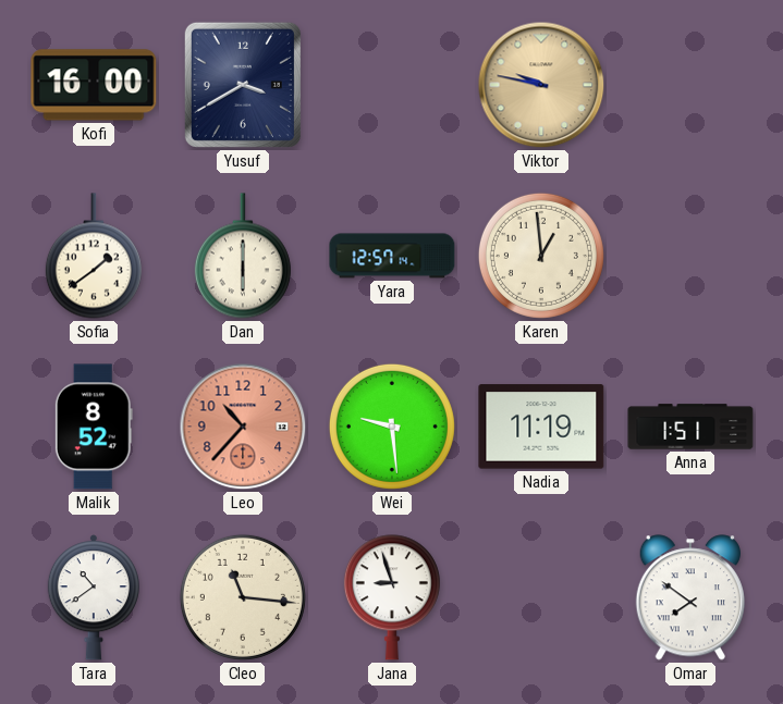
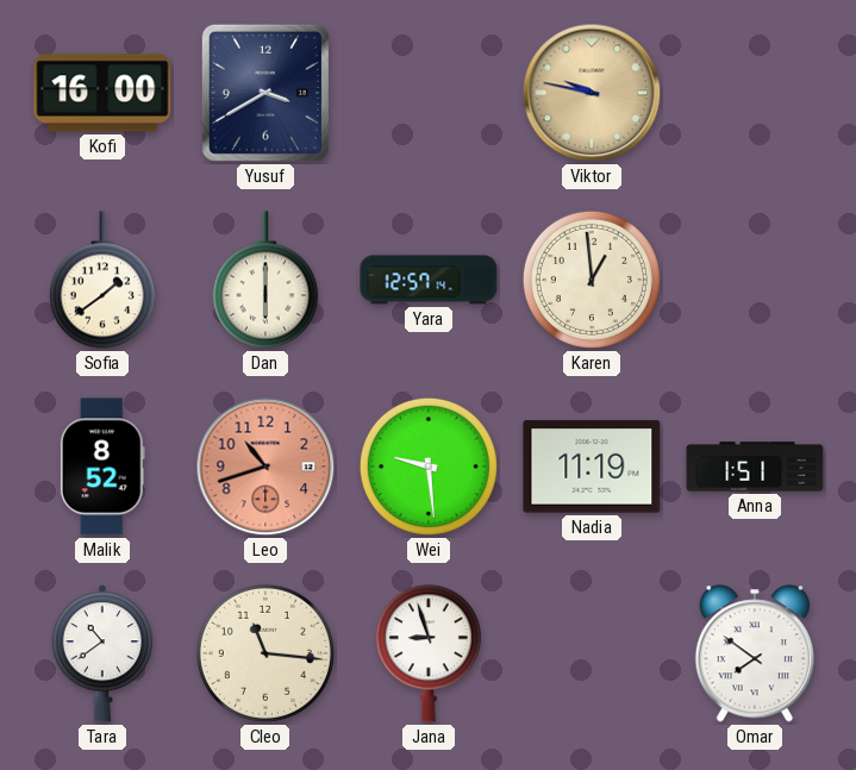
Leo: 10:37 -> 10:42 (265, 467)
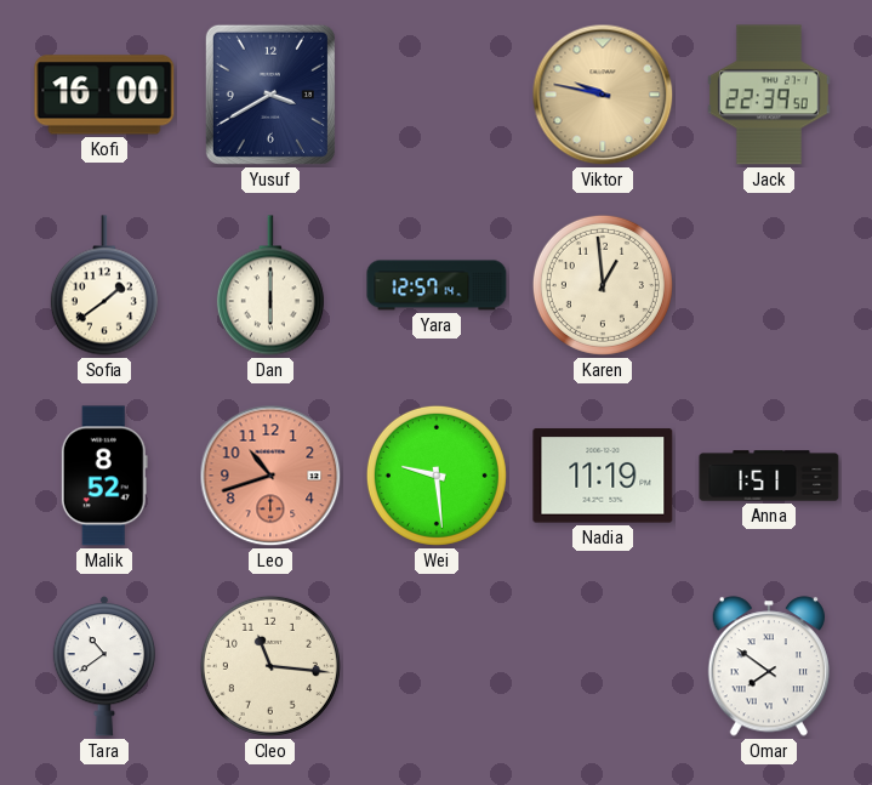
Jack: none -> 22:39 (769, 95)
Jana: 8:57 -> none (429, 653)
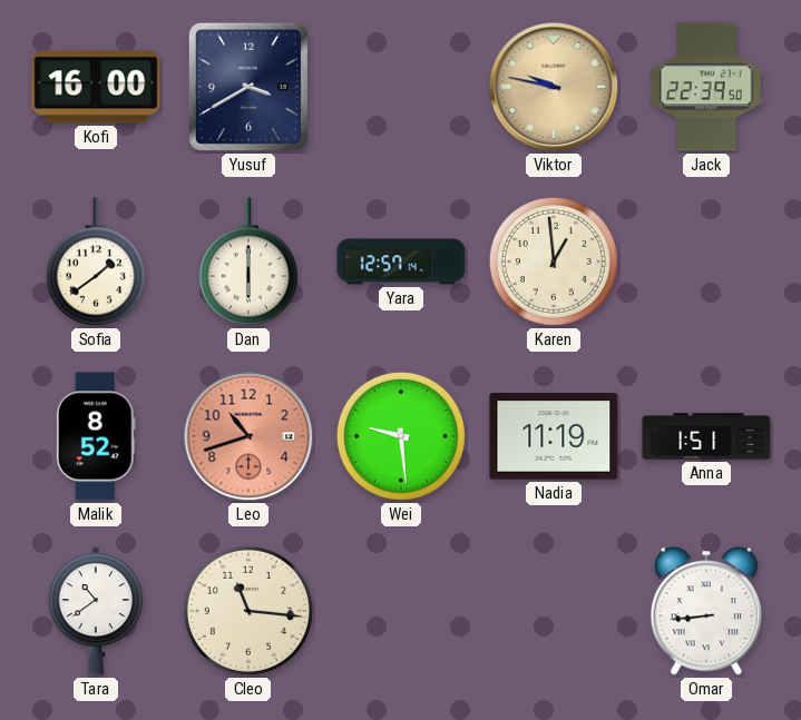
Omar: 7:51 -> 8:44 (705, 611)
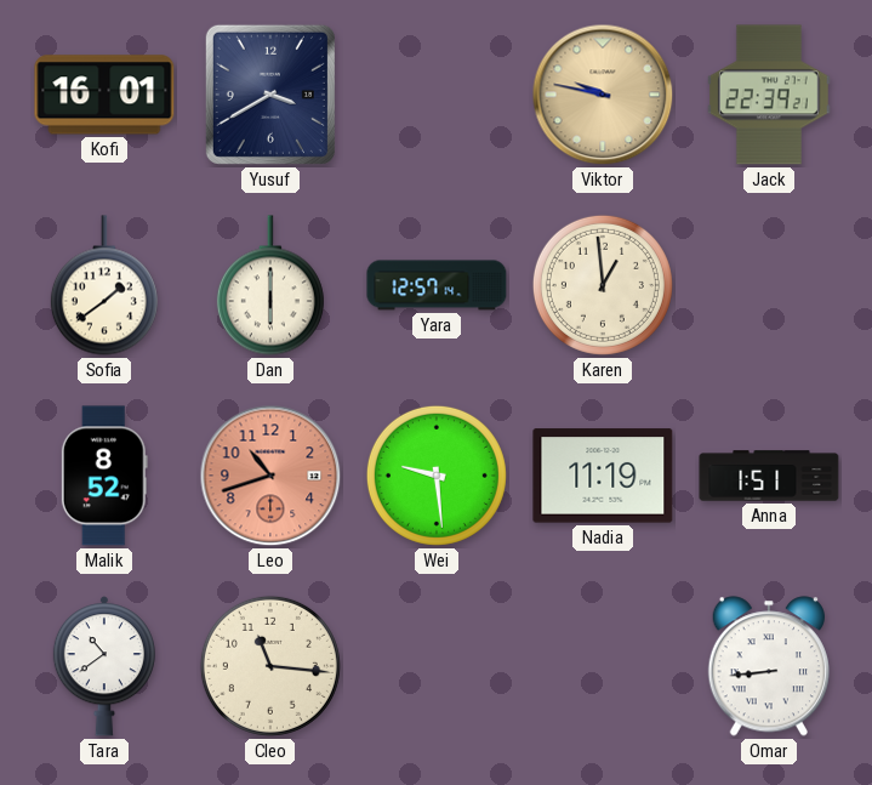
Kofi: 16:00 -> 16:01 (104, 95)
Jack: 22:39:50 -> 22:39:21 (769, 95)
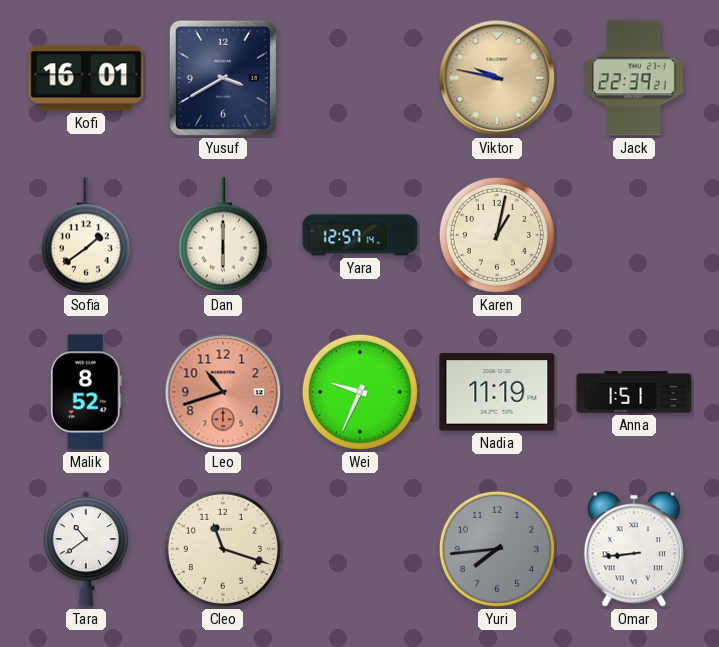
Karen: 12:59 -> 1:02 (497, 235)
Wei: 9:29 -> 9:34 (360, 392)
Cleo: 11:16 -> 11:18 (223, 549)
Yuri: none -> 7:44 (497, 549)
